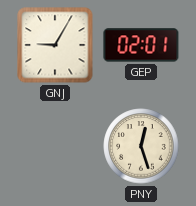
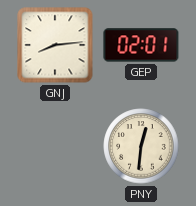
GNJ: 9:05 -> 8:14 (55, 45)
PNY: 12:27 -> 12:31 (141, 146)
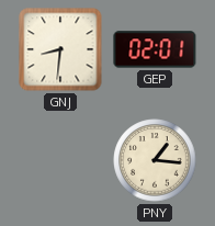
GNJ: 8:14 -> 8:31 (60, 49)
PNY: 12:31 -> 1:16 (155, 160)
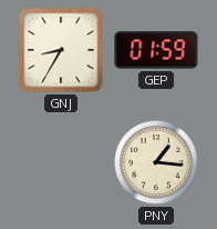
GNJ: 8:31 -> 8:35 (61, 50)
GEP: 02:01 -> 01:59 (156, 50)
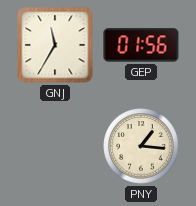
GNJ: 8:35 -> 11:35 (55, 45)
GEP: 01:59 -> 01:56 (141, 45)
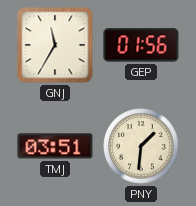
TMJ: none -> 03:51 (55, 146)
PNY: 1:16 -> 1:31 (141, 146)
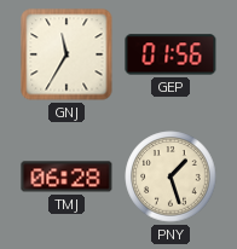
TMJ: 03:51 -> 06:28 (67, 176)
PNY: 1:31 -> 1:27 (170, 176)
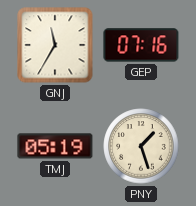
GEP: 01:56 -> 07:16 (141, 45)
TMJ: 06:28 -> 05:19 (55, 146)
